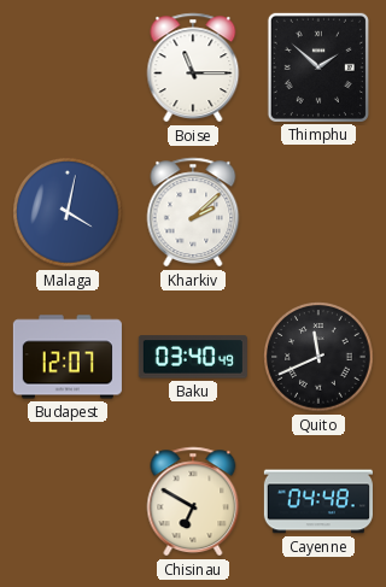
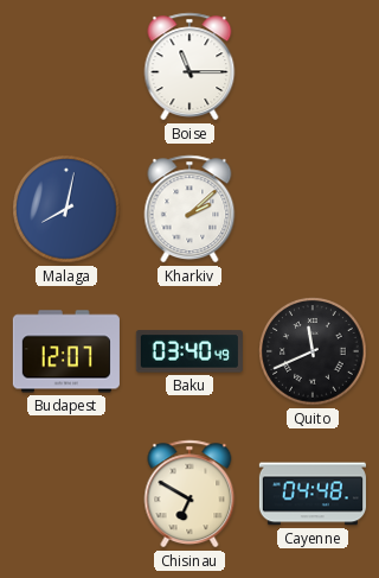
Thimphu: 1:52 -> none (318, 67)
Malaga: 4:02 -> 8:02 (66, 209)
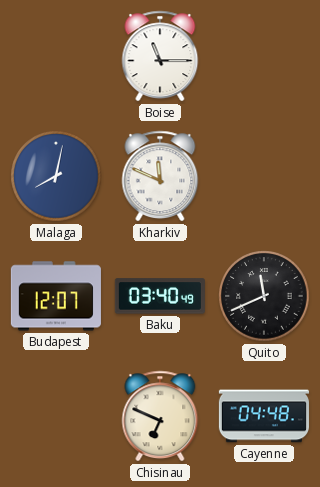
Kharkiv: 2:08 -> 11:49 (160, 176)
Chisinau: 6:50 -> 6:49 (160, 416)
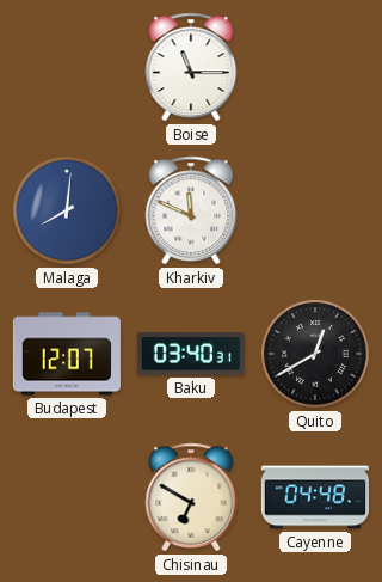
Malaga: 8:02 -> 8:01 (67, 210)
Baku: 03:40:49 -> 03:40:31 (191, 354)
Quito: 11:41 -> 12:40 (315, 354)
Chisinau: 6:49 -> 6:50 (191, 497)
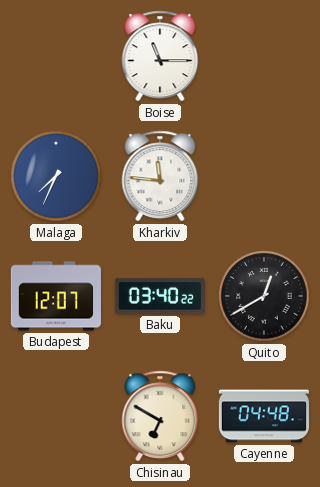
Malaga: 8:01 -> 7:34 (56, 176)
Kharkiv: 11:49 -> 11:46 (160, 176)
Baku: 03:40:31 -> 03:40:22 (160, 296)
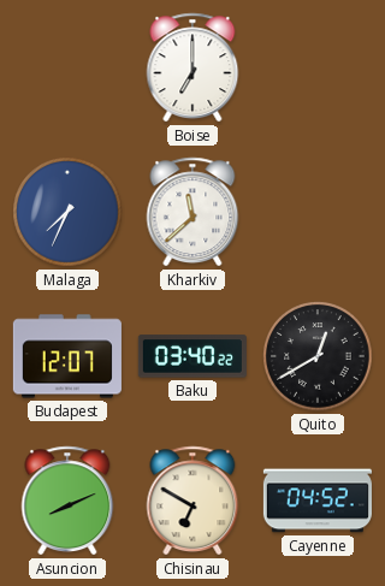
Boise: 11:15 -> 7:00 (192, 67)
Kharkiv: 11:46 -> 11:38 (192, 212)
Asuncion: none -> 8:11 (67, 501)
Cayenne: 04:48 -> 04:52 (318, 501)
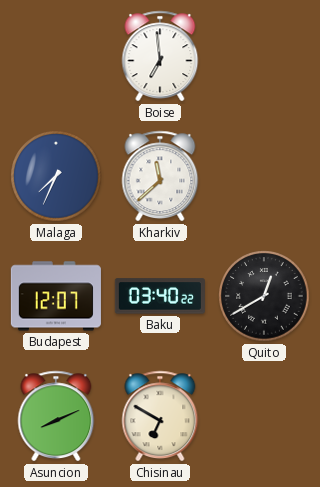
Boise: 7:00 -> 6:59 (160, 56)
Cayenne: 04:52 -> none (318, 501)
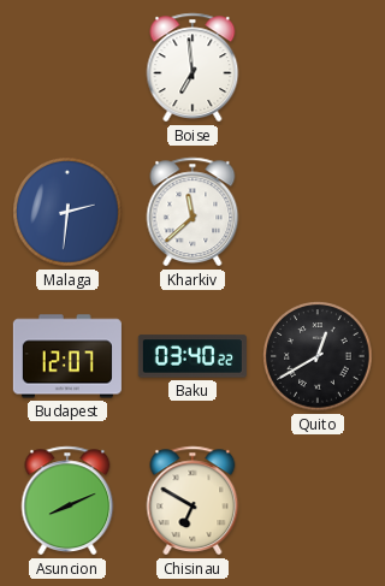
Malaga: 7:34 -> 2:31 (67, 212)
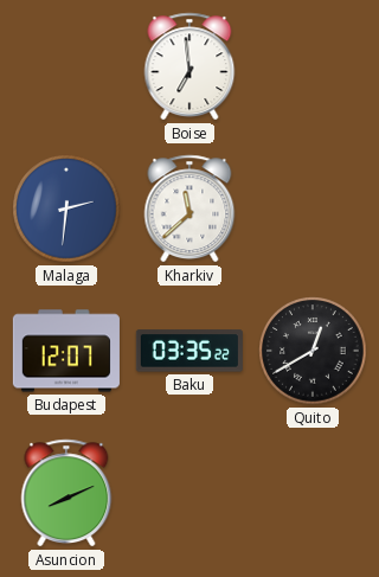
Baku: 03:40 -> 03:35 (189, 351)
Chisinau: 6:50 -> none (192, 501)
